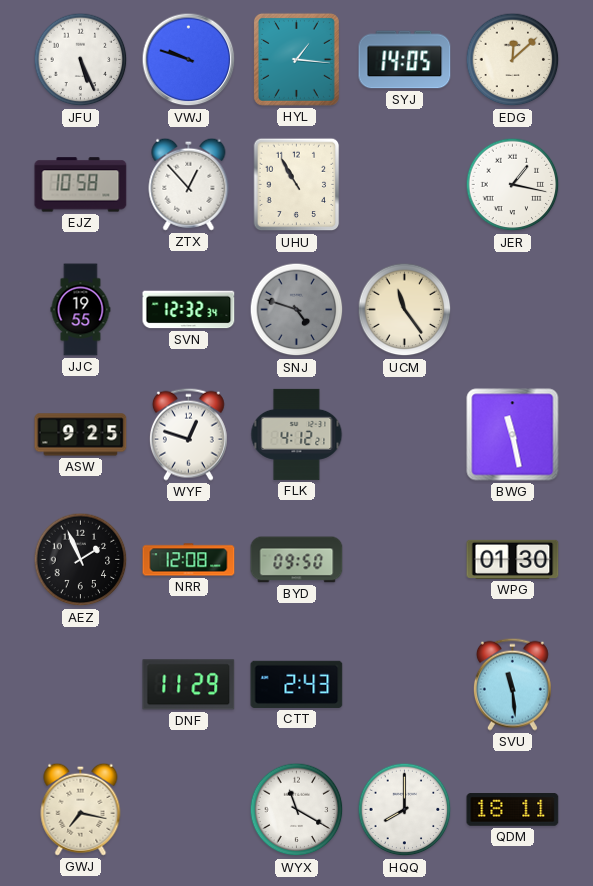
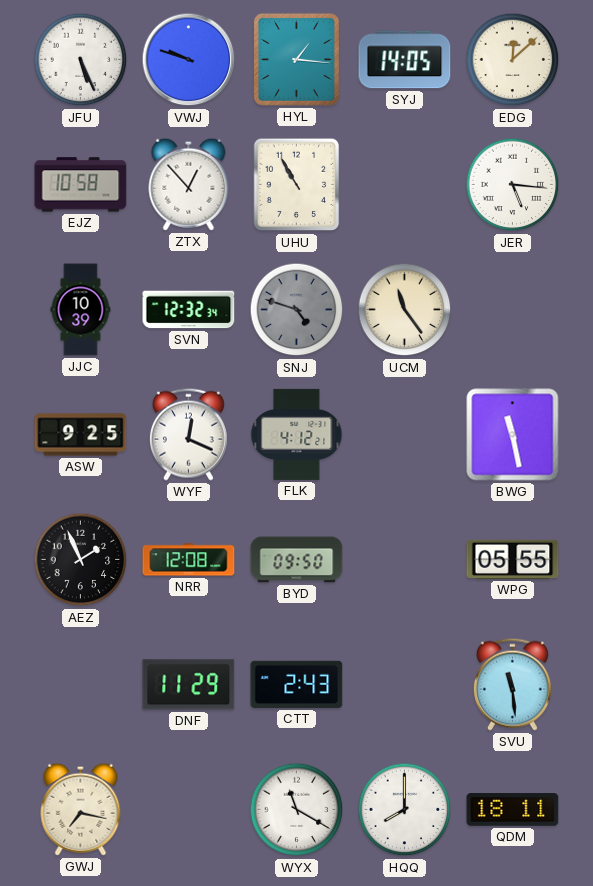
JER: 1:17 -> 5:16 (513, 185)
JJC: 19:55 -> 10:39 (81, 310)
WYF: 12:48 -> 12:19 (188, 434)
WPG: 01:30 -> 05:55 (513, 559)
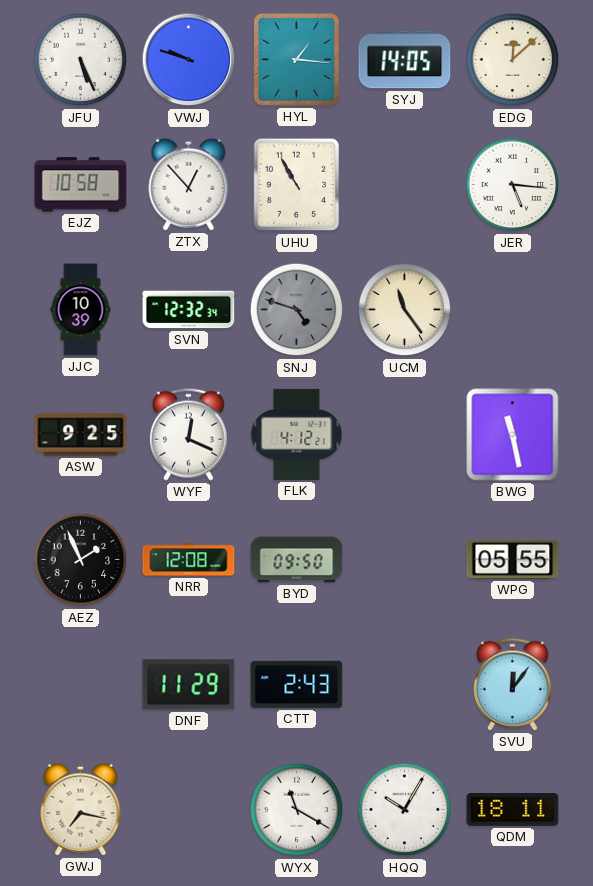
SVU: 11:29 -> 12:06 (512, 684)
HQQ: 8:00 -> 10:05 (405, 810)
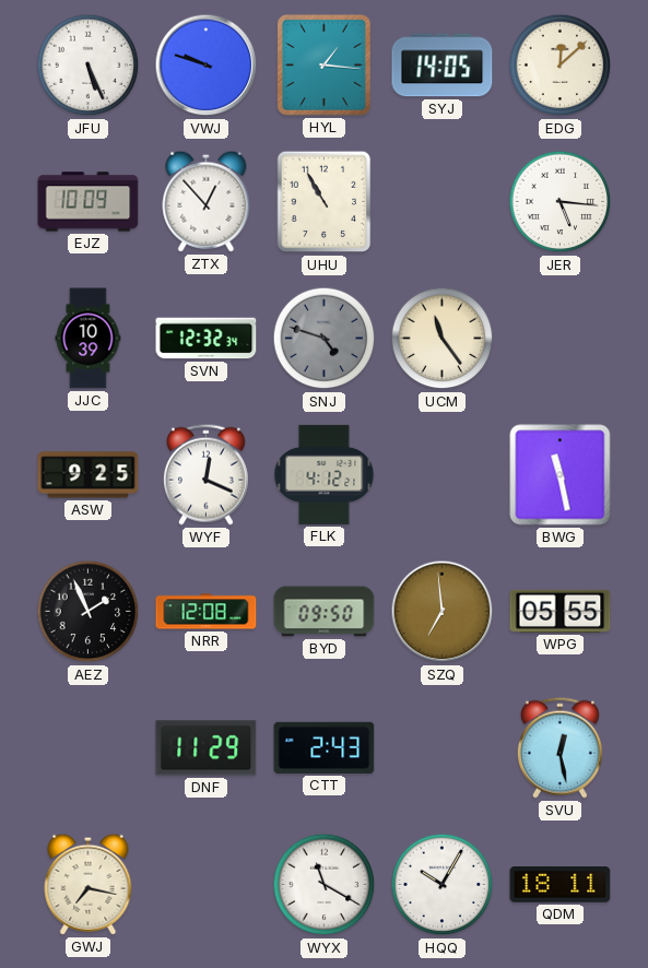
EJZ: 10:58 -> 10:09 (89, 202)
SZQ: none -> 6:59 (443, 612)
SVU: 12:06 -> 12:28 (559, 747)
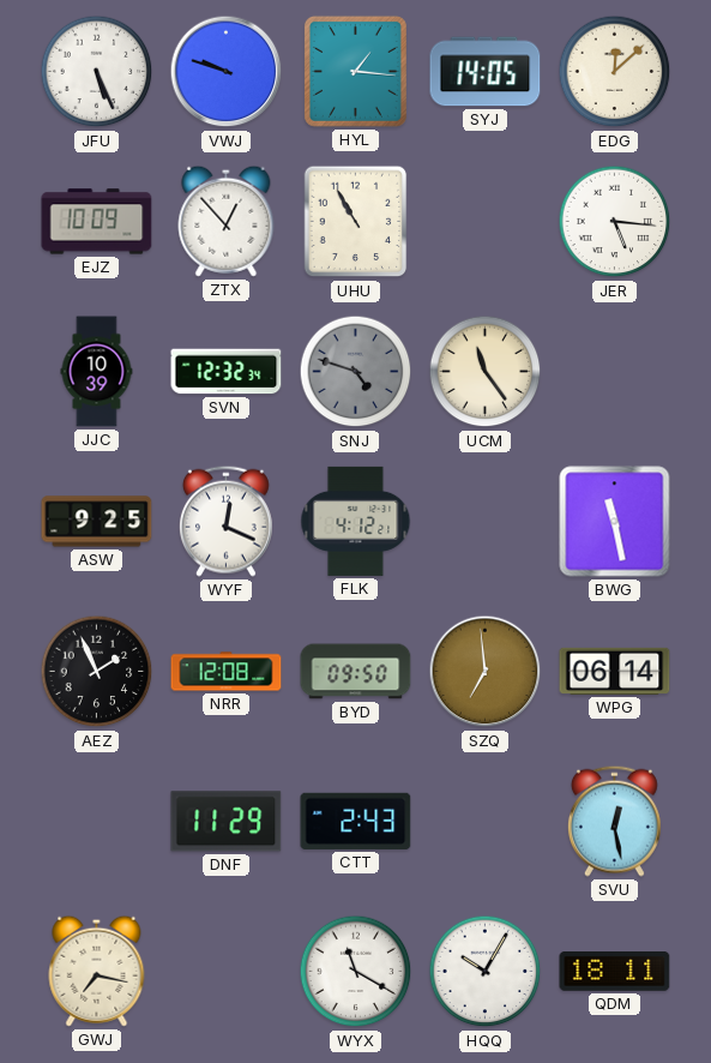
WPG: 05:55 -> 06:14 (615, 671)
